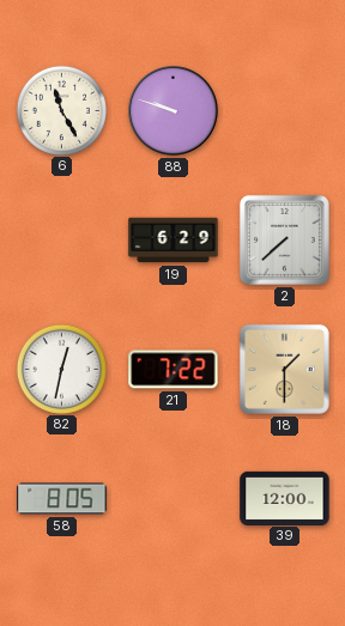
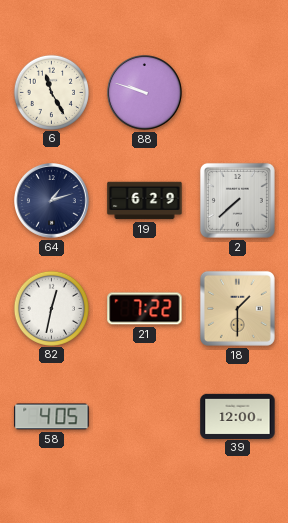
64: none -> 1:12 (52, 201)
58: 8:05 -> 4:05 (52, 417)
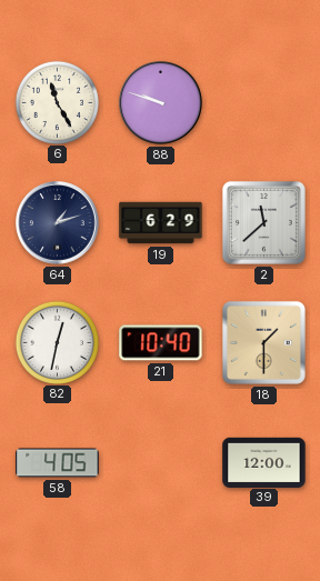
2: 7:38 -> 11:38 (263, 222)
21: 7:22 -> 10:40 (161, 343)
